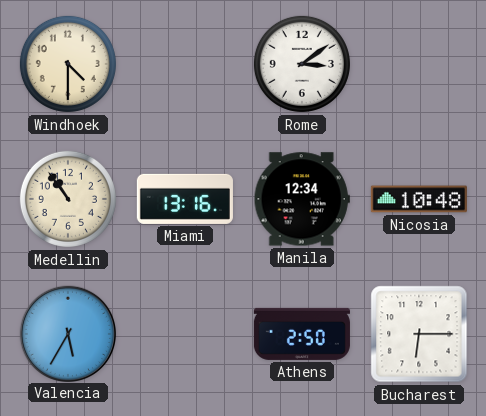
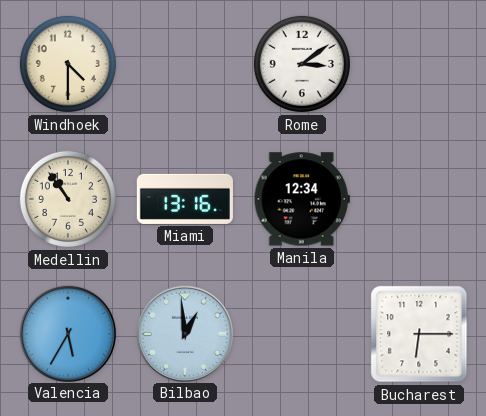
Nicosia: 10:48 -> none (419, 199)
Bilbao: none -> 12:59 (184, 333)
Athens: 2:50 -> none (302, 334)
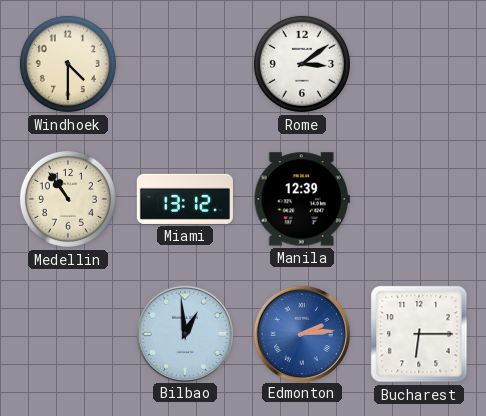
Miami: 13:16 -> 13:12 (185, 199)
Manila: 12:34 -> 12:39 (302, 199)
Valencia: 5:35 -> none (67, 333)
Edmonton: none -> 2:14 (301, 333)
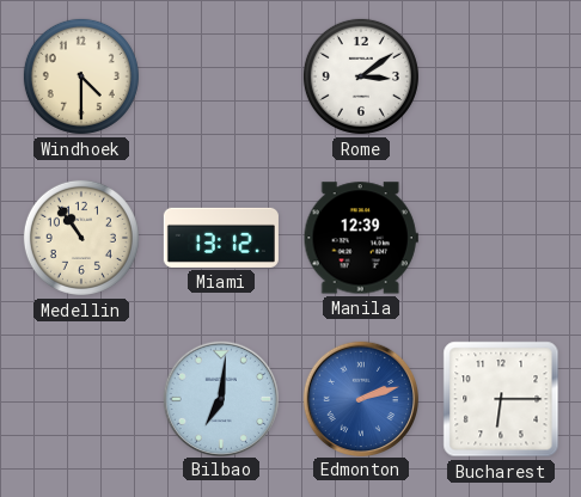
Bilbao: 12:59 -> 7:01 (220, 398)
Edmonton: 2:14 -> 2:12 (360, 398)
